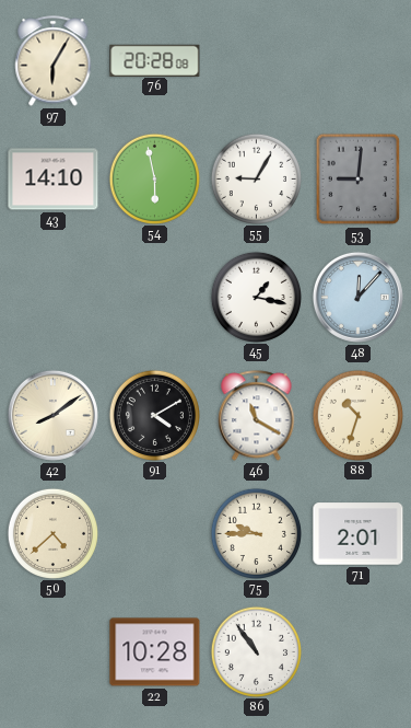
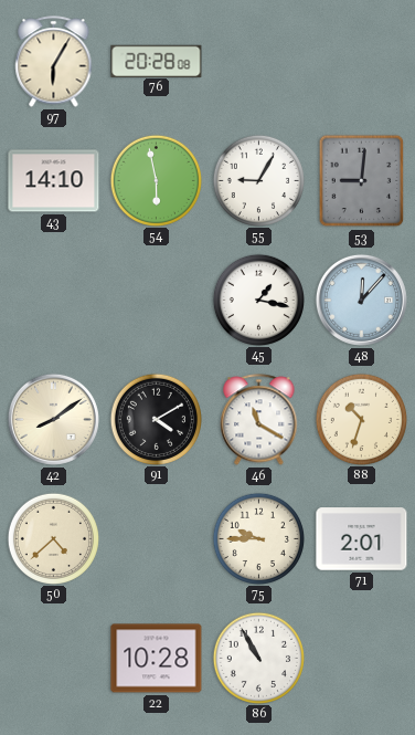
86: 10:54 -> 10:55 (258, 658)
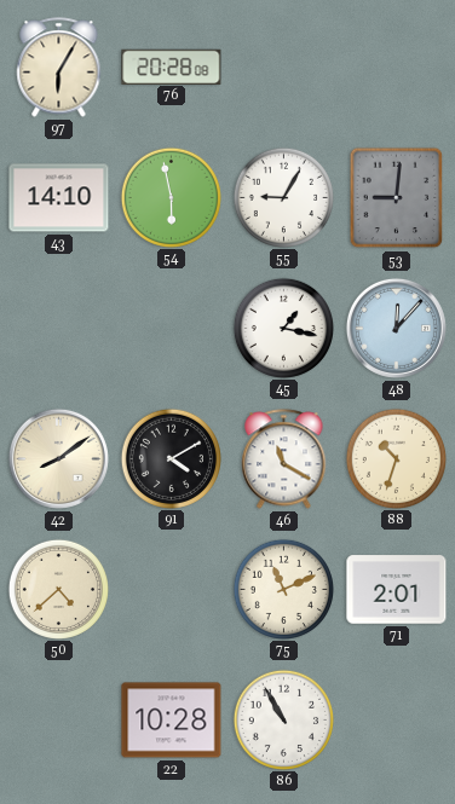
75: 9:45 -> 11:11 (283, 589)
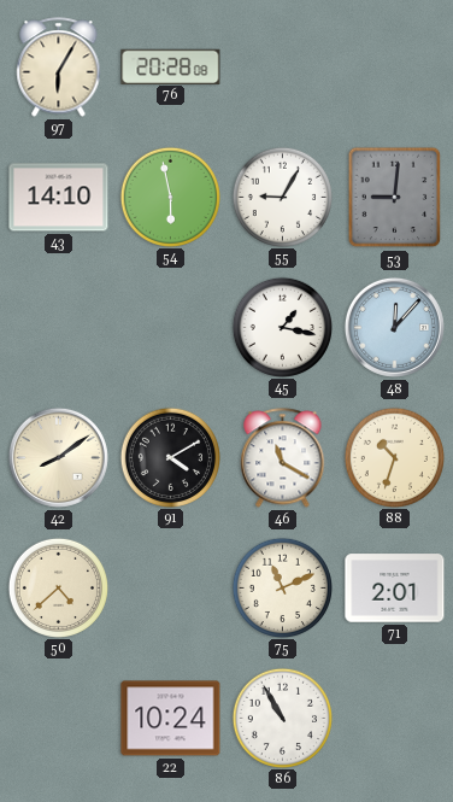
22: 10:28 -> 10:24 (171, 719)
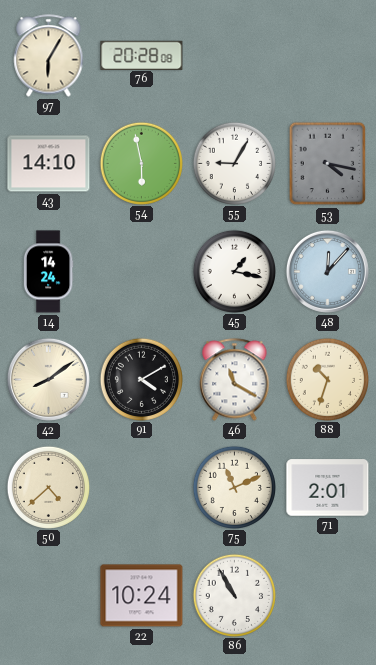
53: 9:01 -> 4:17 (328, 164)
14: none -> 14:24 (48, 272)
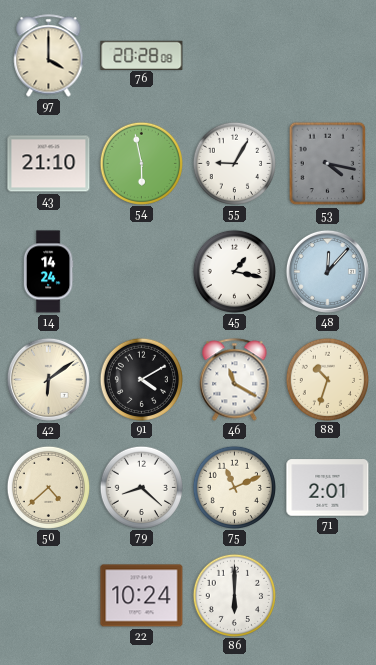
97: 6:05 -> 4:00 (49, 56)
43: 14:10 -> 21:10 (49, 164)
42: 8:09 -> 6:09 (48, 379)
79: none -> 8:22 (141, 487)
86: 10:55 -> 6:00 (234, 595)
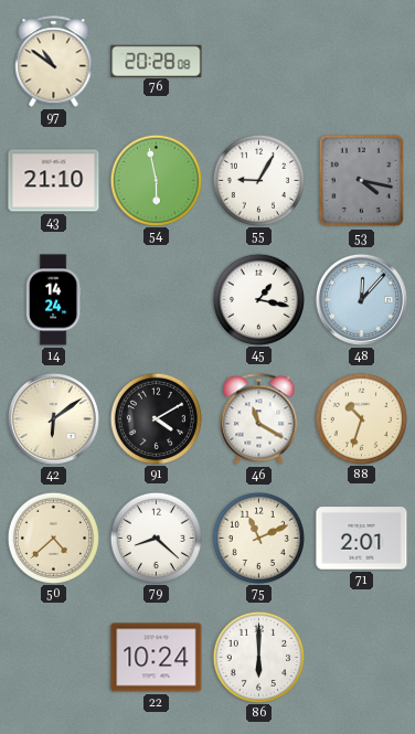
97: 4:00 -> 10:51 (54, 62)
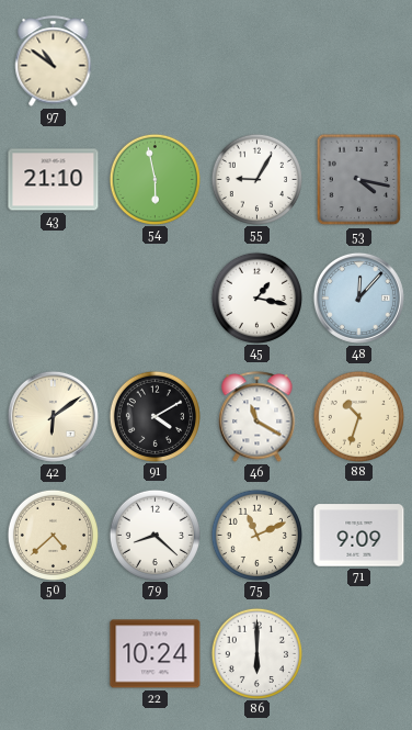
76: 20:28 -> none (157, 61)
14: 14:24 -> none (53, 300)
71: 2:01 -> 9:09 (359, 536)
